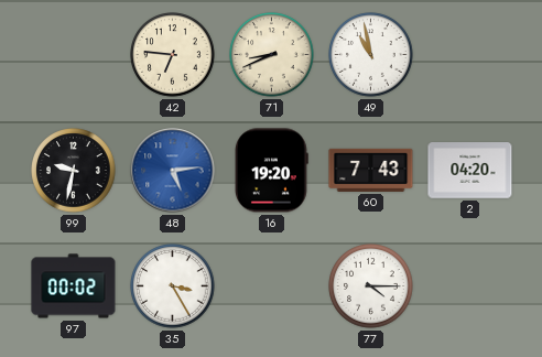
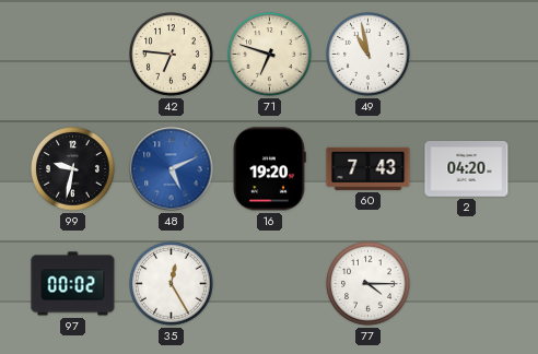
71: 8:41 -> 6:48 (270, 55)
48: 5:14 -> 5:11 (172, 169)
35: 3:25 -> 12:25 (172, 284)
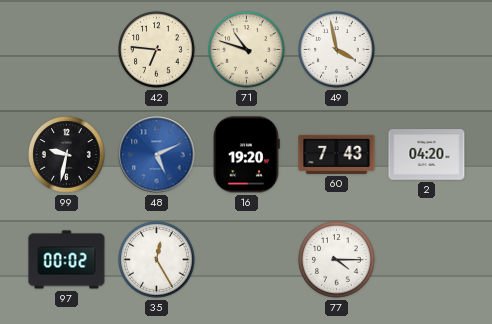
71: 6:48 -> 10:48 (247, 50)
49: 10:58 -> 3:58 (337, 50)
